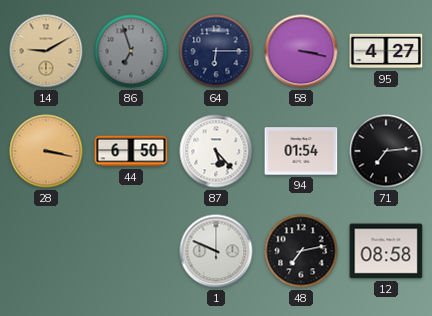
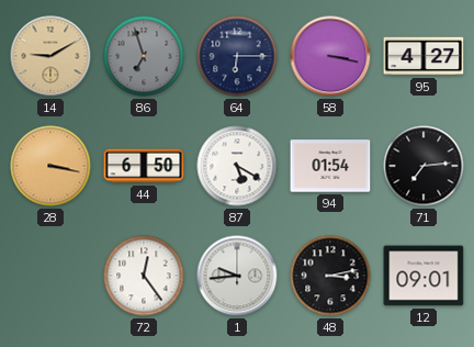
87: 5:23 -> 5:20 (237, 166)
72: none -> 12:24 (144, 276)
1: 9:49 -> 9:44 (237, 276)
48: 7:13 -> 3:13 (330, 276)
12: 08:58 -> 09:01 (424, 276)
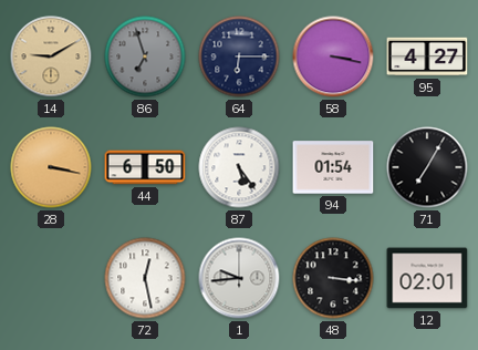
87: 5:20 -> 5:24 (239, 167)
71: 7:14 -> 7:05 (427, 167)
72: 12:24 -> 12:28 (145, 278)
48: 3:13 -> 3:16 (333, 278)
12: 09:01 -> 02:01 (427, 278)
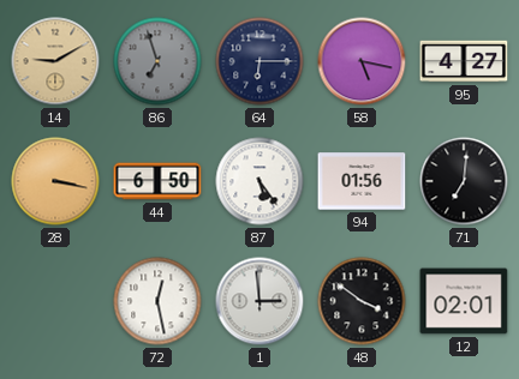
58: 3:17 -> 5:17 (362, 61)
94: 01:54 -> 01:56 (362, 181)
71: 7:05 -> 7:01 (464, 181)
1: 9:44 -> 2:59 (259, 301)
48: 3:16 -> 3:51 (362, 301)
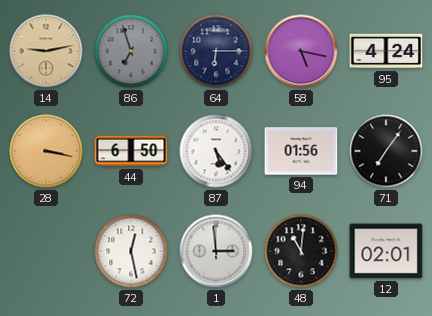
14: 9:10 -> 9:13 (46, 51)
95: 4:27 -> 4:24 (386, 51)
71: 7:01 -> 7:06 (386, 151)
48: 3:51 -> 11:01 (301, 251)
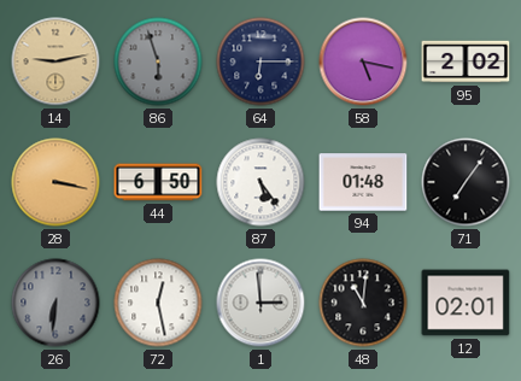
86: 6:57 -> 5:57 (158, 61)
95: 4:24 -> 2:02 (466, 61)
94: 01:56 -> 01:48 (363, 182)
26: none -> 6:31 (55, 303)
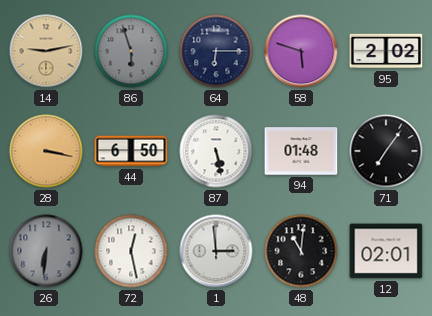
58: 5:17 -> 5:48 (301, 51)
87: 5:24 -> 5:28 (216, 151)
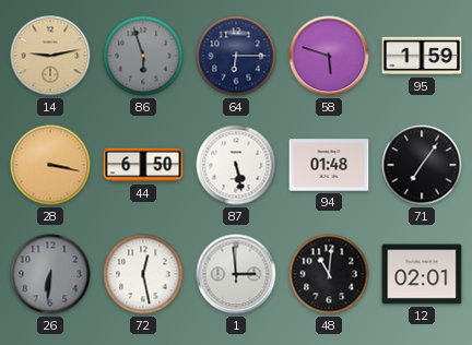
95: 2:02 -> 1:59 (422, 56)
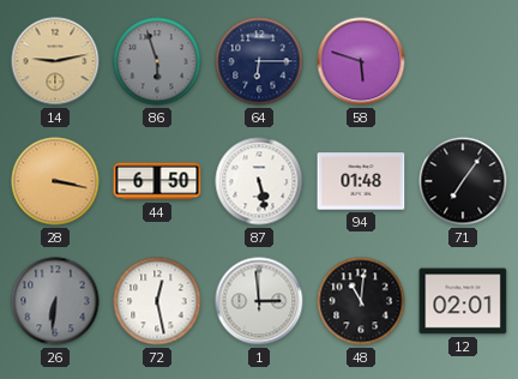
95: 1:59 -> none (422, 56)
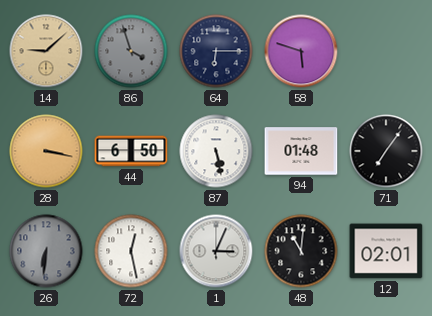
14: 9:13 -> 9:08 (46, 51)
86: 5:57 -> 3:57 (131, 51)
1: 2:59 -> 3:04 (216, 251)
